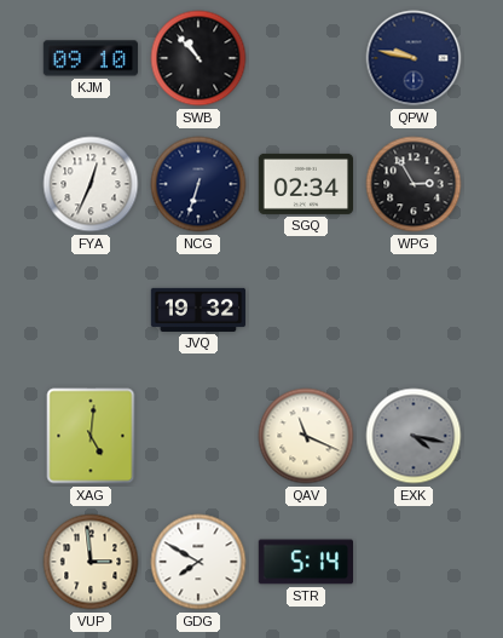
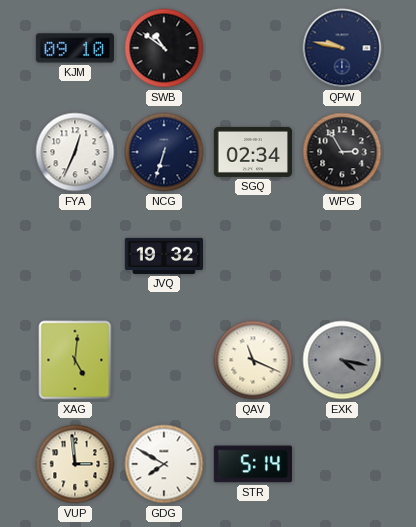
SWB: 10:53 -> 10:51 (164, 48)
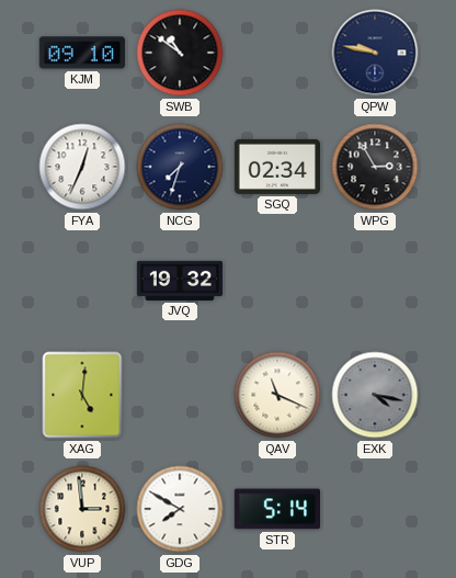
NCG: 6:33 -> 7:33 (180, 167)
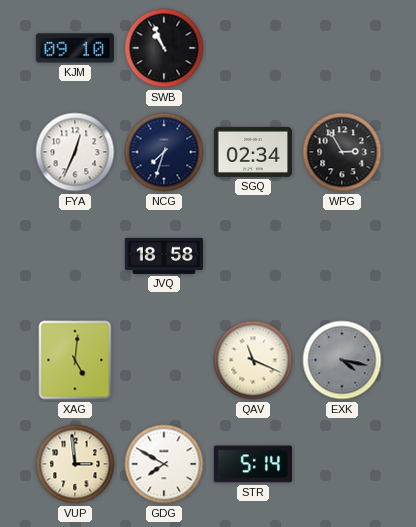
SWB: 10:51 -> 10:56 (164, 48)
QPW: 9:47 -> none (375, 53)
JVQ: 19:32 -> 18:58 (163, 256)
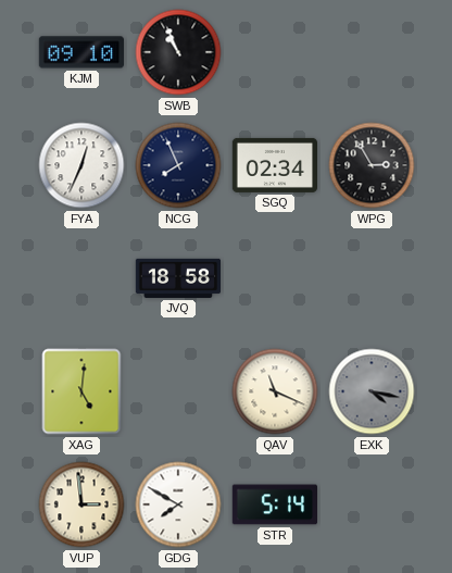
NCG: 7:33 -> 7:56 (178, 165)
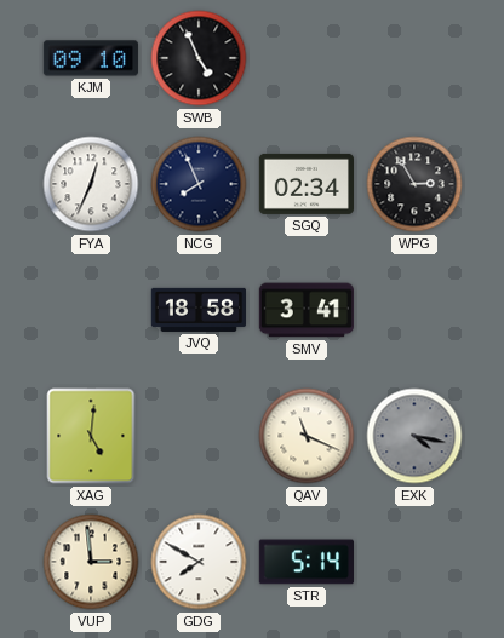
SWB: 10:56 -> 4:56 (199, 58)
SMV: none -> 3:41 (305, 310)
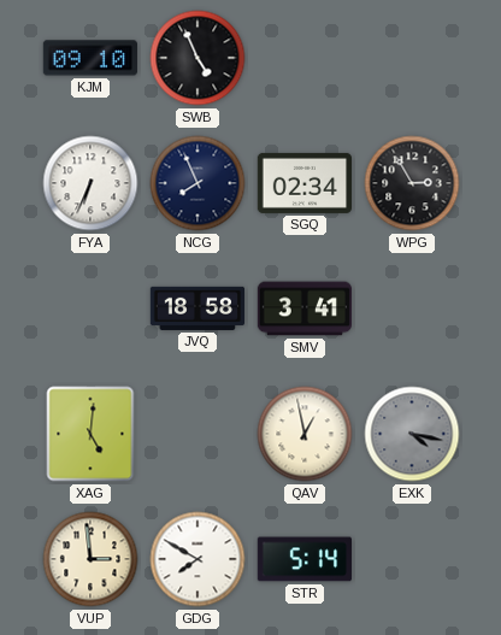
FYA: 12:34 -> 6:34 (90, 183)
QAV: 11:19 -> 12:58 (305, 434)
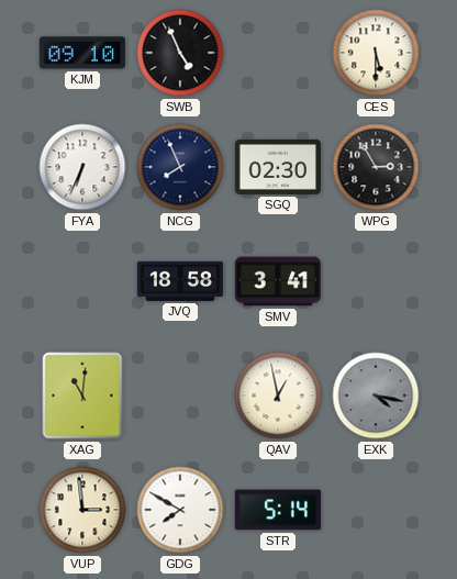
CES: none -> 5:30 (376, 53)
SGQ: 02:34 -> 02:30 (277, 167)
XAG: 5:01 -> 11:01 (82, 396)
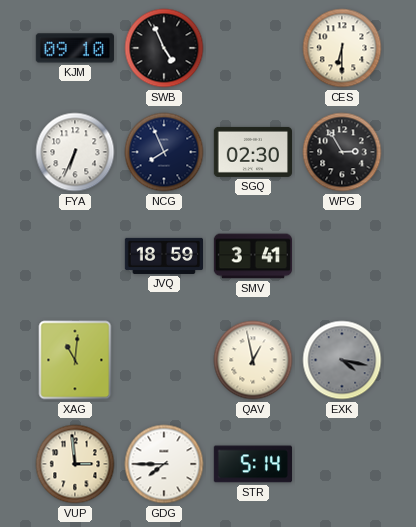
CES: 5:30 -> 6:30 (342, 48)
JVQ: 18:58 -> 18:59 (163, 256)
GDG: 7:50 -> 7:45 (164, 464)
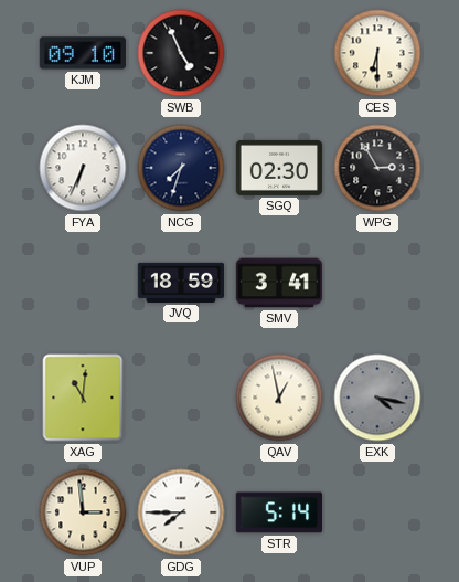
NCG: 7:56 -> 7:33 (181, 168)
